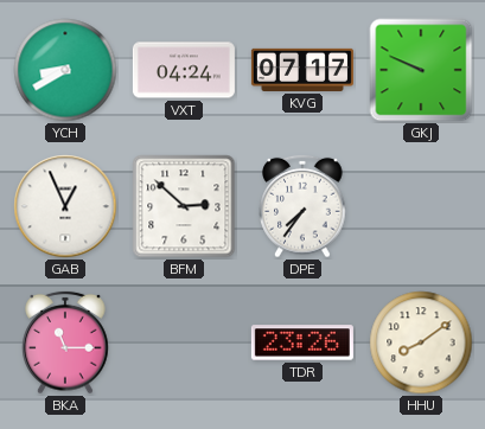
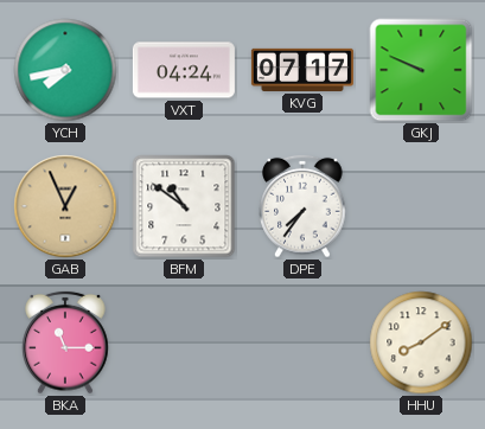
YCH: 8:40 -> 7:43 (65, 70)
GAB dial: white -> champagne (65, 206)
BFM: 2:52 -> 10:51 (184, 206)
TDR: 23:26 -> none (302, 342)
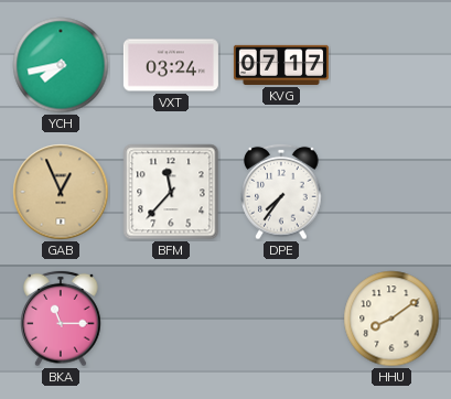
VXT: 04:24 -> 03:24 (171, 65)
GKJ: 9:49 -> none (421, 70)
BFM: 10:51 -> 11:37 (171, 192)
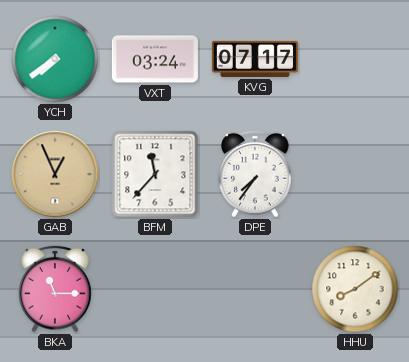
YCH: 7:43 -> 7:39 (55, 59)
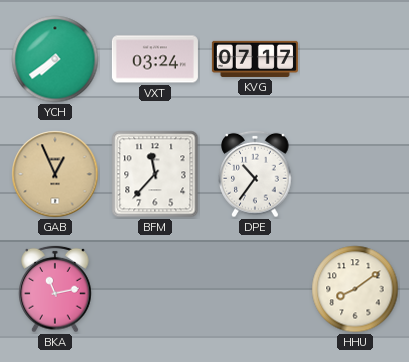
DPE: 7:36 -> 10:36 (255, 174)
BKA: 11:15 -> 11:13 (55, 289)
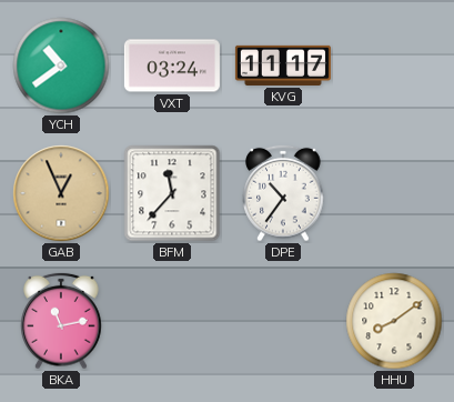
YCH: 7:39 -> 10:39 (61, 66)
KVG: 07:17 -> 11:17 (283, 66)
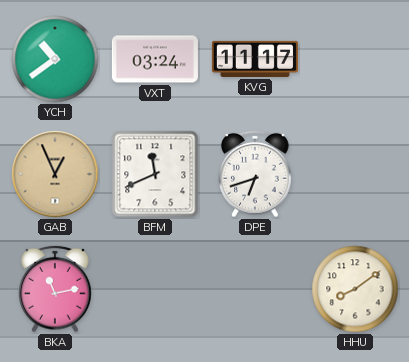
BFM: 11:37 -> 11:41 (155, 174)
DPE: 10:36 -> 6:42 (255, 174)
